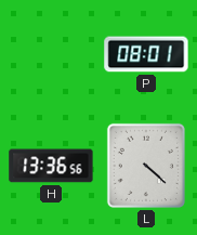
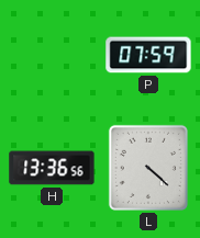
P: 08:01 -> 07:59 (148, 55)
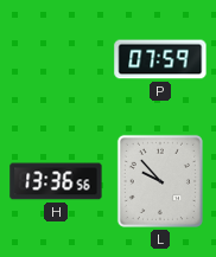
L: 4:22 -> 9:53 (160, 181)
